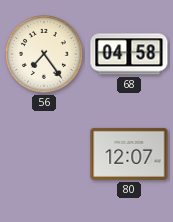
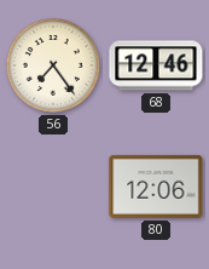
68: 04:58 -> 12:46 (156, 65)
80: 12:07 -> 12:06 (156, 187)
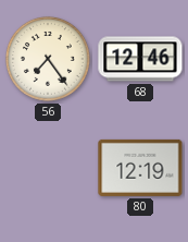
80: 12:06 -> 12:19 (140, 168)
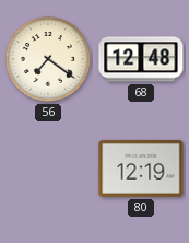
56: 7:24 -> 7:21 (48, 59)
68: 12:46 -> 12:48 (141, 59)
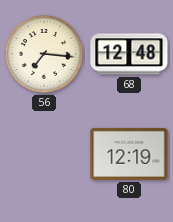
56: 7:21 -> 7:16 (44, 54)
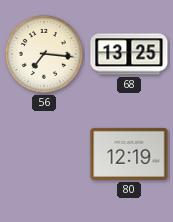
68: 12:48 -> 13:25 (129, 54)
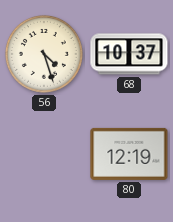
56: 7:16 -> 4:27 (44, 54)
68: 13:25 -> 10:37 (129, 54)
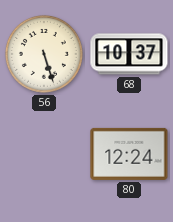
56: 4:27 -> 5:27 (44, 54)
80: 12:19 -> 12:24 (129, 154)
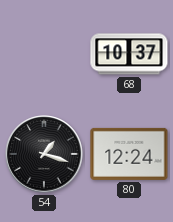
56: 5:27 -> none (44, 54)
54: none -> 1:18 (44, 154)
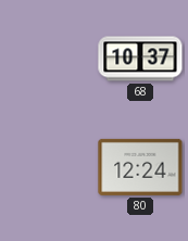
54: 1:18 -> none (44, 154)
